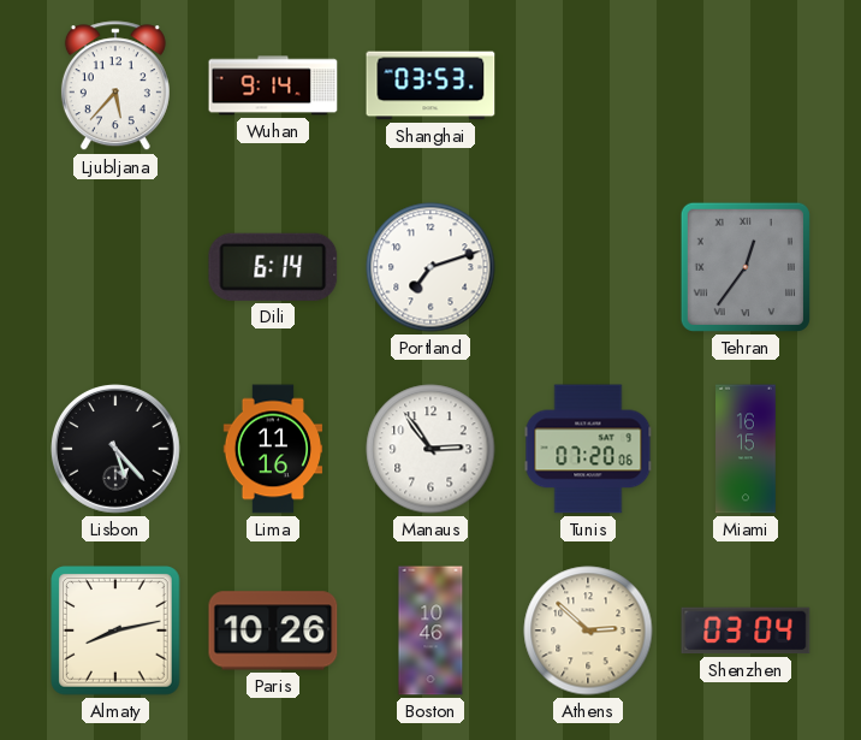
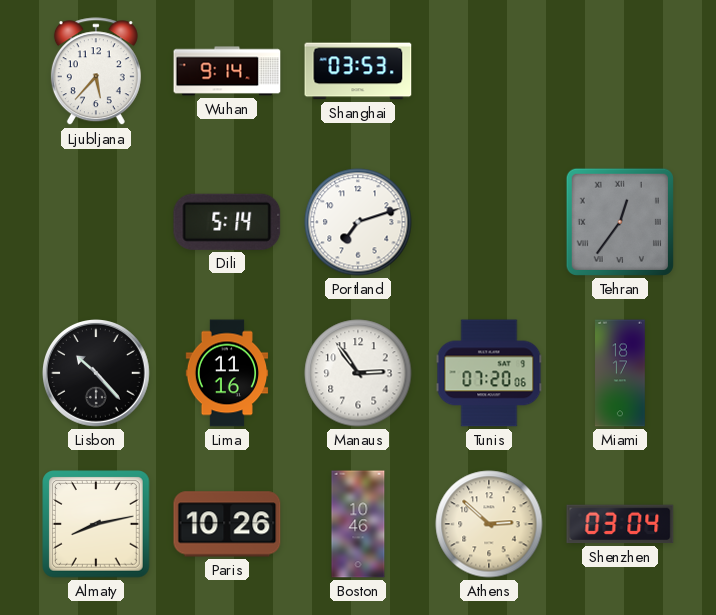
Dili: 6:14 -> 5:14 (227, 222)
Lisbon: 5:23 -> 10:23 (97, 374)
Miami: 16:15 -> 18:17 (620, 373)
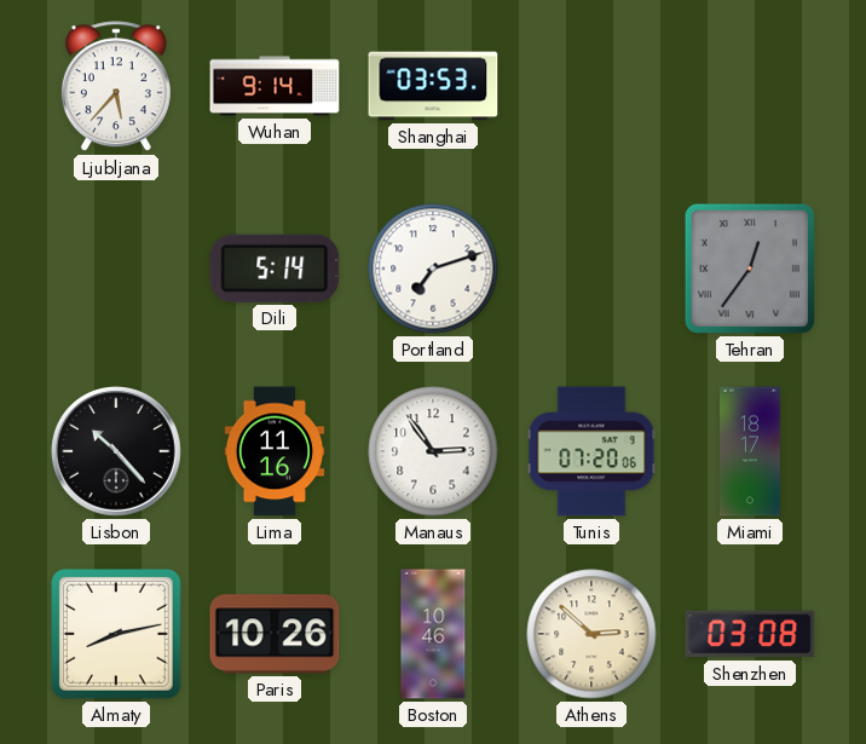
Shenzhen: 03:04 -> 03:08 (750, 634)
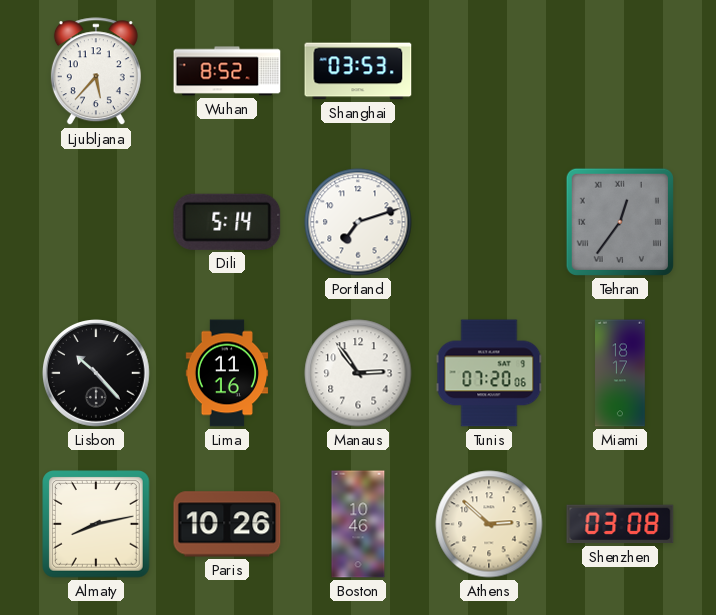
Wuhan: 9:14 -> 8:52 (227, 71)
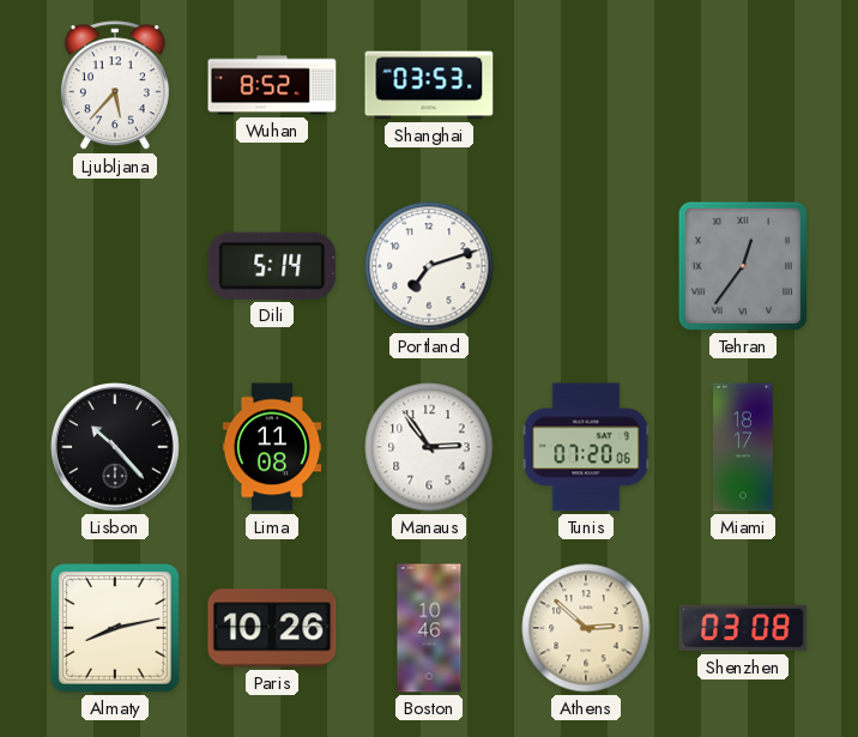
Lima: 11:16 -> 11:08 (272, 447)
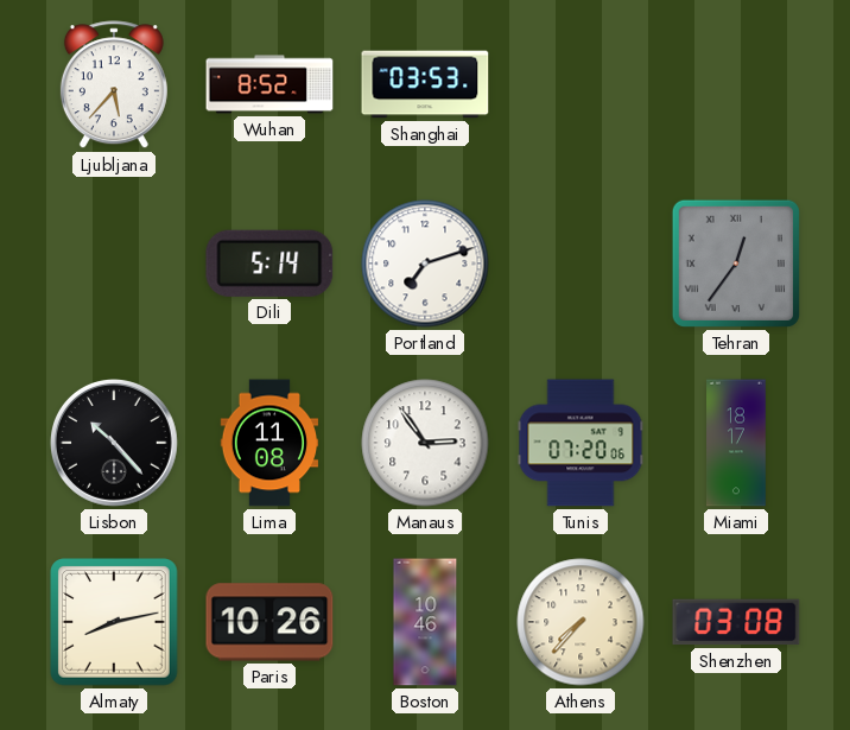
Athens: 2:52 -> 7:37 (581, 622)
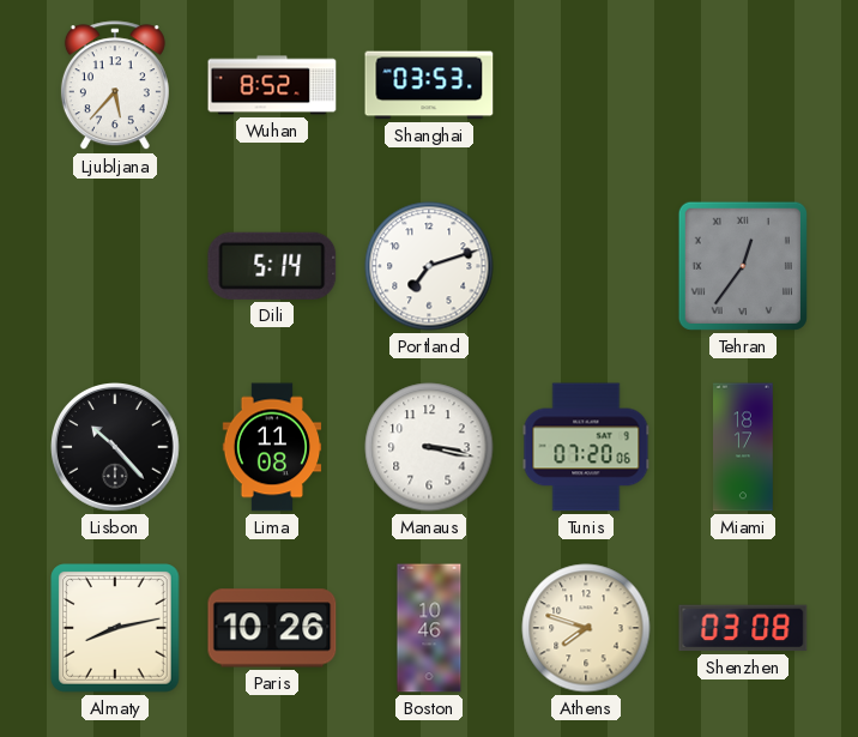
Manaus: 2:54 -> 3:17 (429, 447)
Athens: 7:37 -> 7:48 (586, 628)
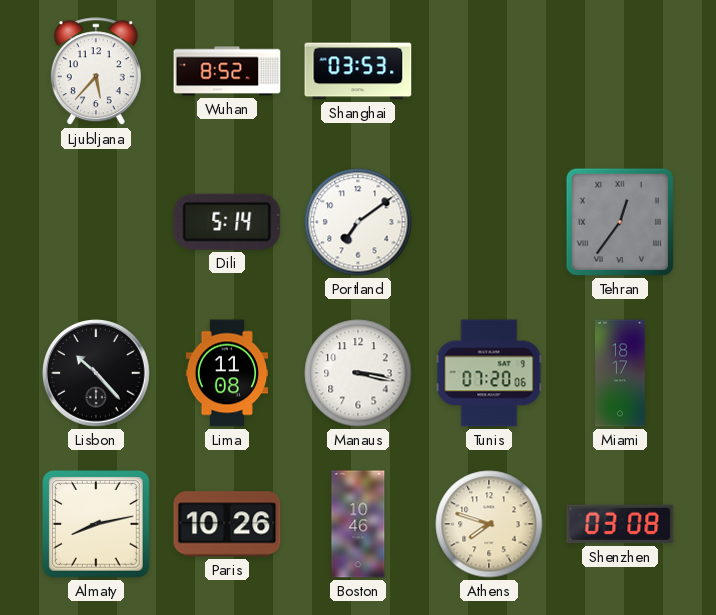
Portland: 7:12 -> 7:09 (358, 222)
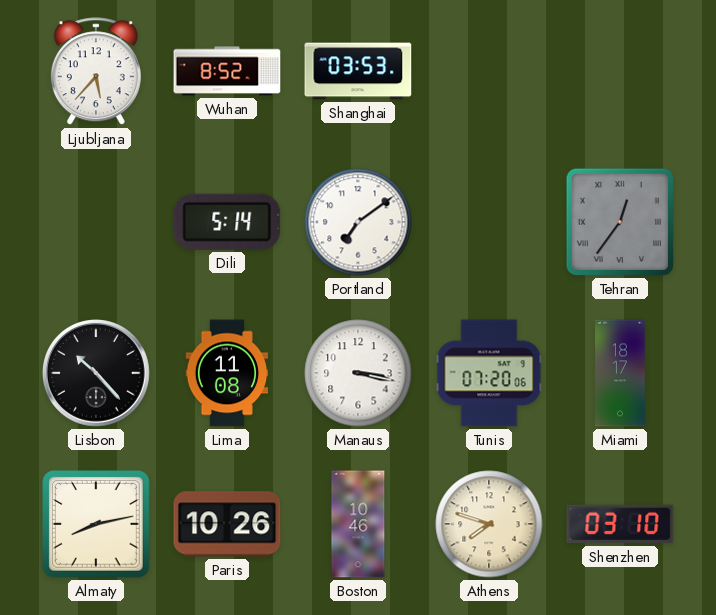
Shenzhen: 03:08 -> 03:10 (620, 524)
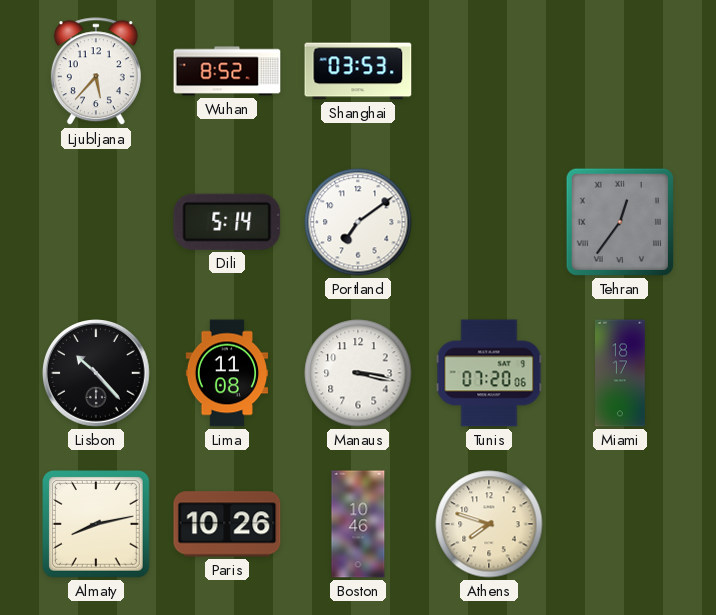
Shenzhen: 03:10 -> none (620, 524)
